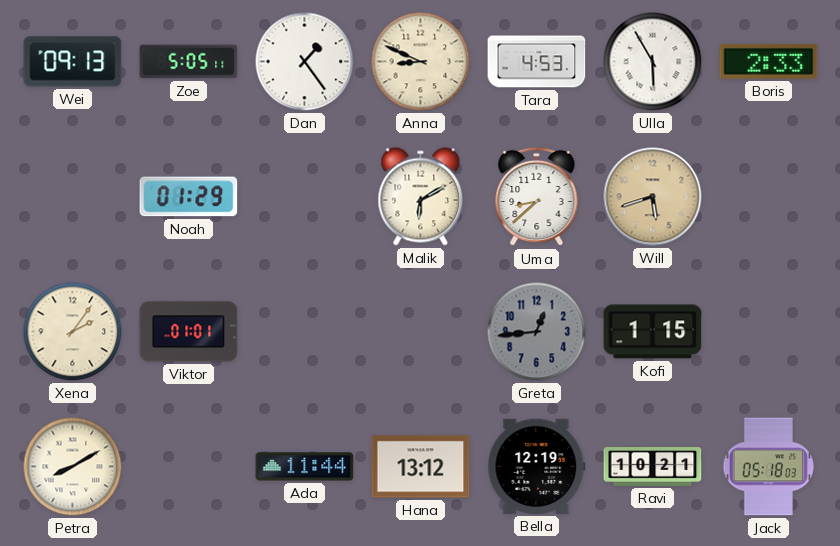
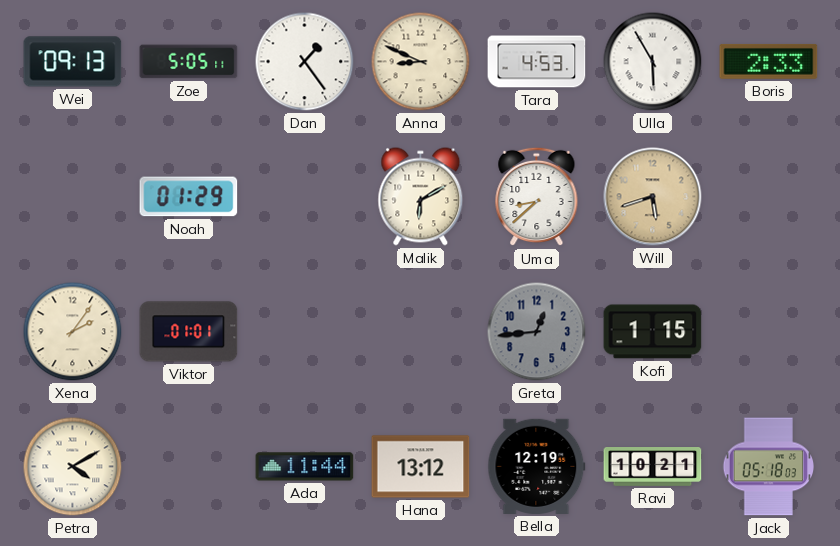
Petra: 8:10 -> 4:10 (73, 467)
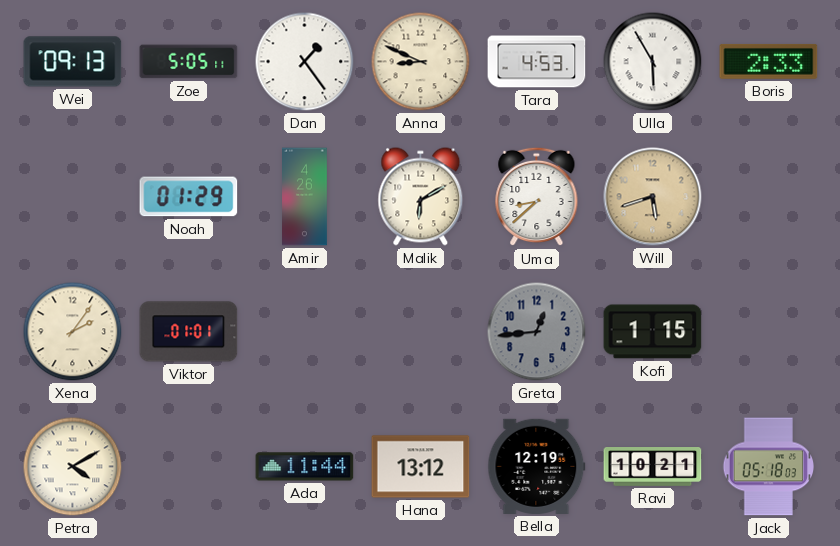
Amir: none -> 4:26 (305, 197)
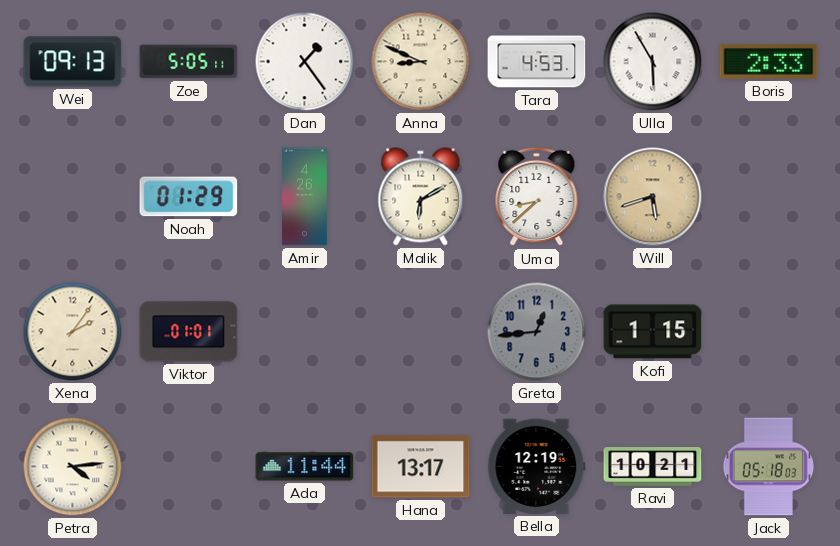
Petra: 4:10 -> 4:14 (73, 467)
Hana: 13:12 -> 13:17 (421, 467)
